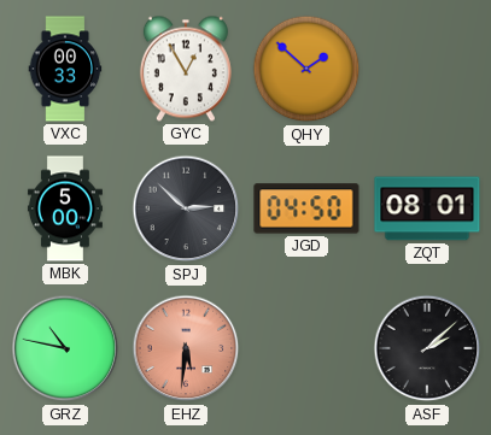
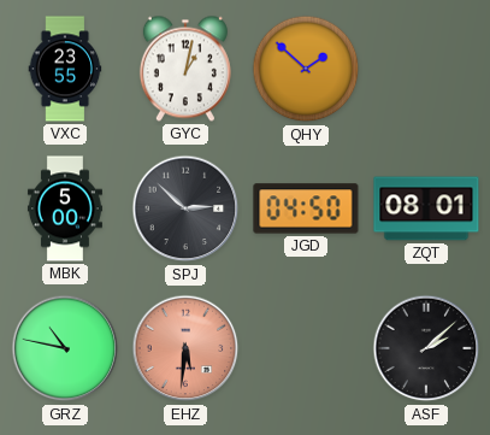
VXC: 00:33 -> 23:55 (65, 69)
GYC: 12:55 -> 1:02 (185, 69)
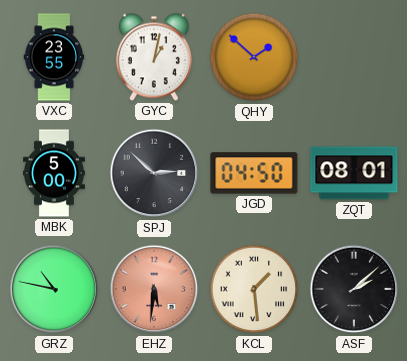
KCL: none -> 1:29 (254, 289)
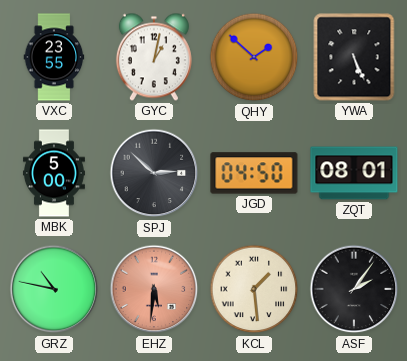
YWA: none -> 5:26 (354, 57)
ASF: 2:08 -> 2:06 (354, 289)
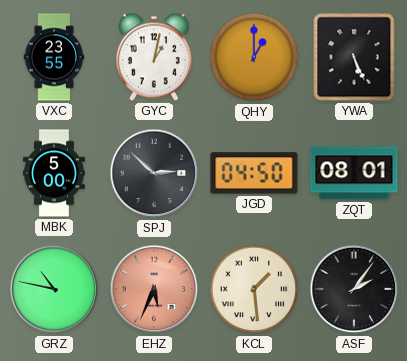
QHY: 1:52 -> 1:00 (254, 57)
EHZ: 5:31 -> 5:34 (154, 289)
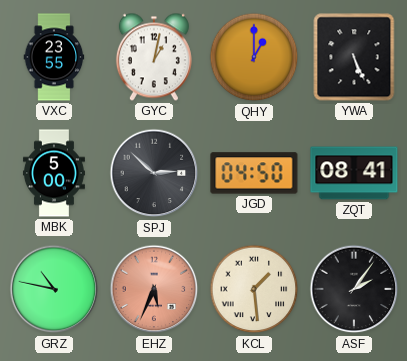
ZQT: 08:01 -> 08:41 (354, 173)
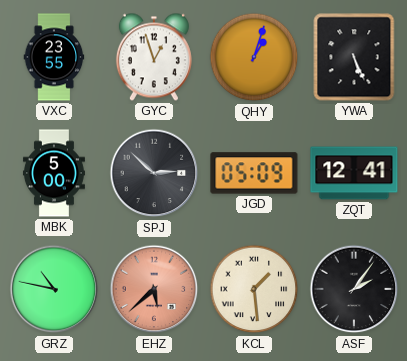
GYC: 1:02 -> 12:57 (154, 57)
QHY: 1:00 -> 1:03 (254, 57)
JGD: 04:50 -> 05:09 (254, 173)
ZQT: 08:41 -> 12:41 (354, 173)
EHZ: 5:34 -> 5:38 (154, 289)
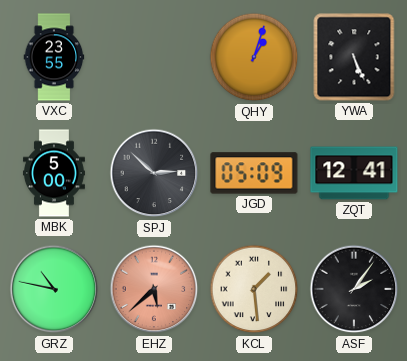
GYC: 12:57 -> none (154, 57)
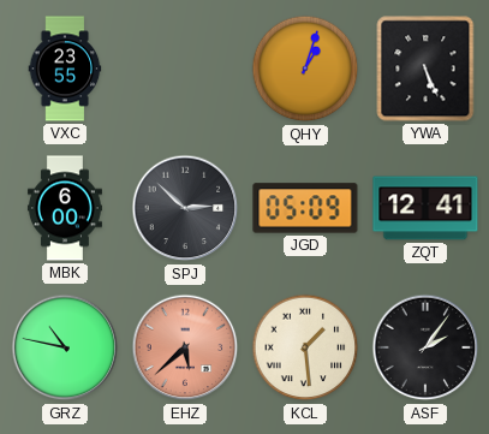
MBK: 5:00 -> 6:00 (65, 208)
